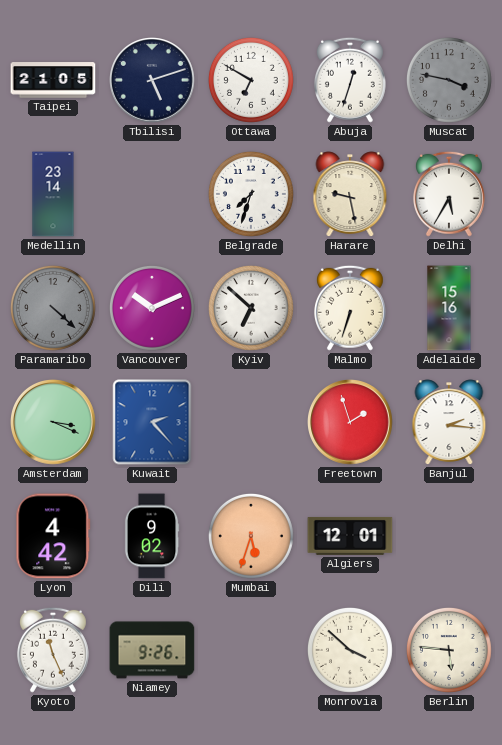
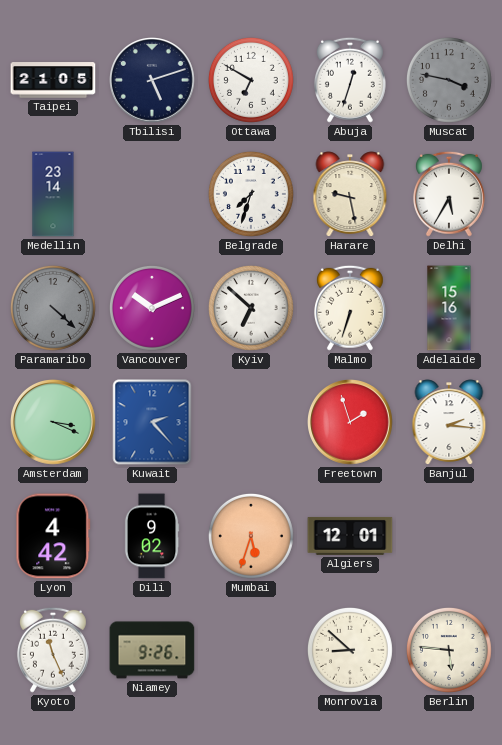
Monrovia: 3:52 -> 8:52 (350, 650)
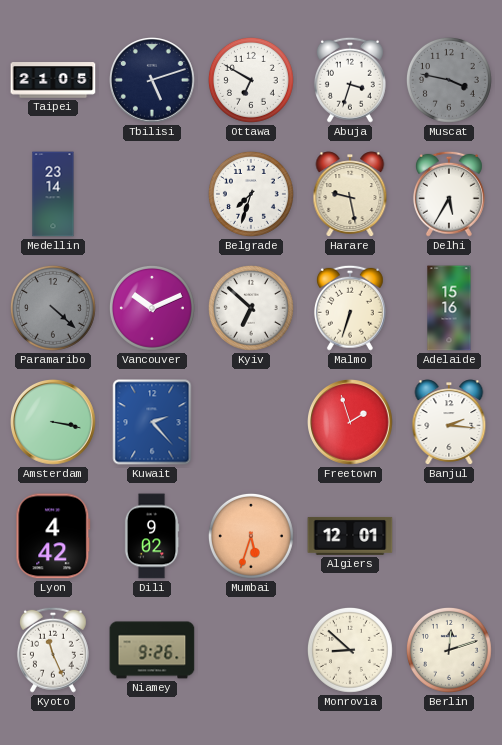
Abuja: 12:33 -> 3:33 (350, 80)
Amsterdam: 3:19 -> 3:17 (54, 423)
Berlin: 5:46 -> 12:12 (449, 650)
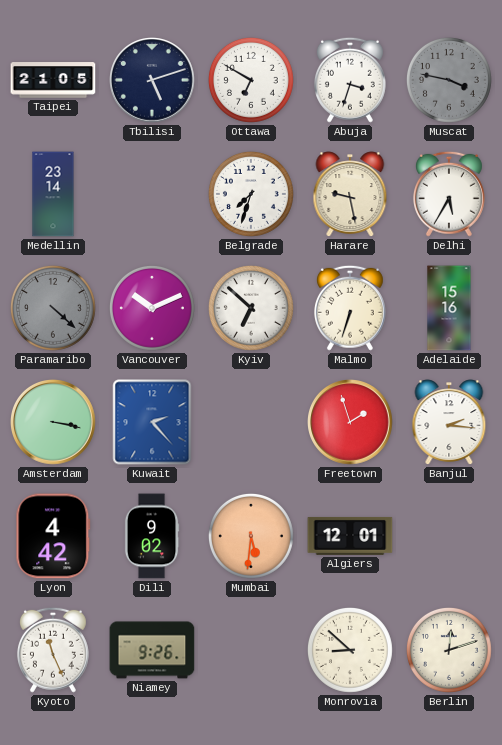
Mumbai: 5:33 -> 5:31 (251, 536)
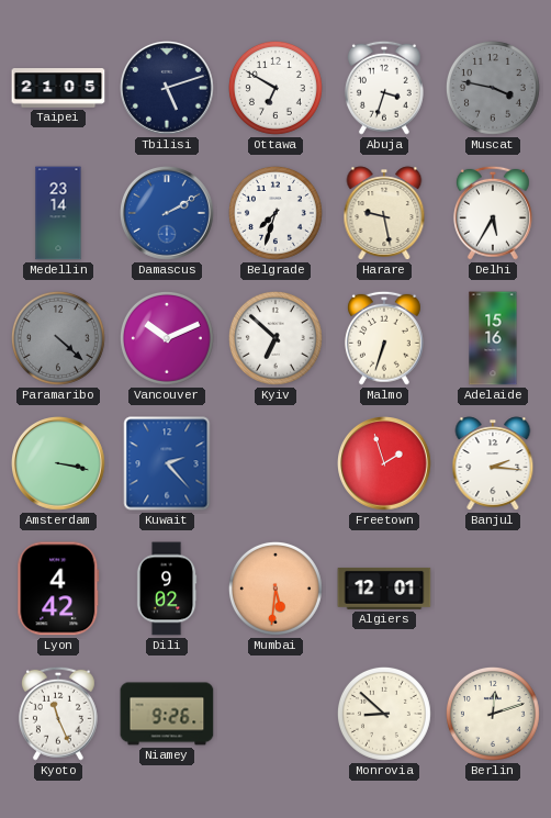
Damascus: none -> 2:10 (168, 214)
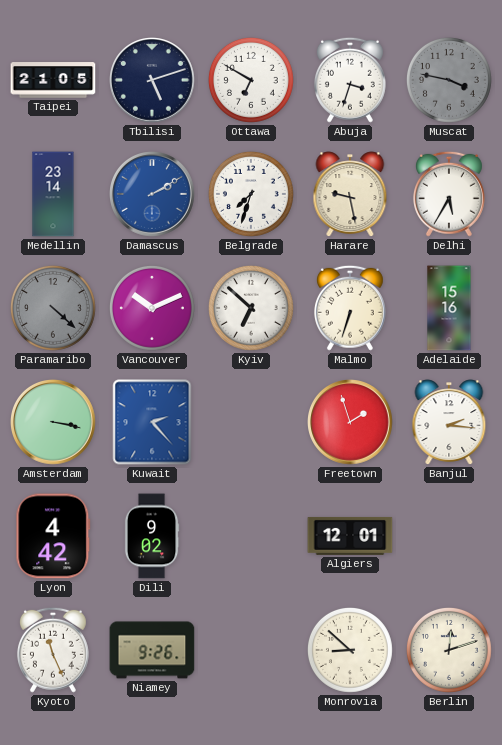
Mumbai: 5:31 -> none (275, 589)
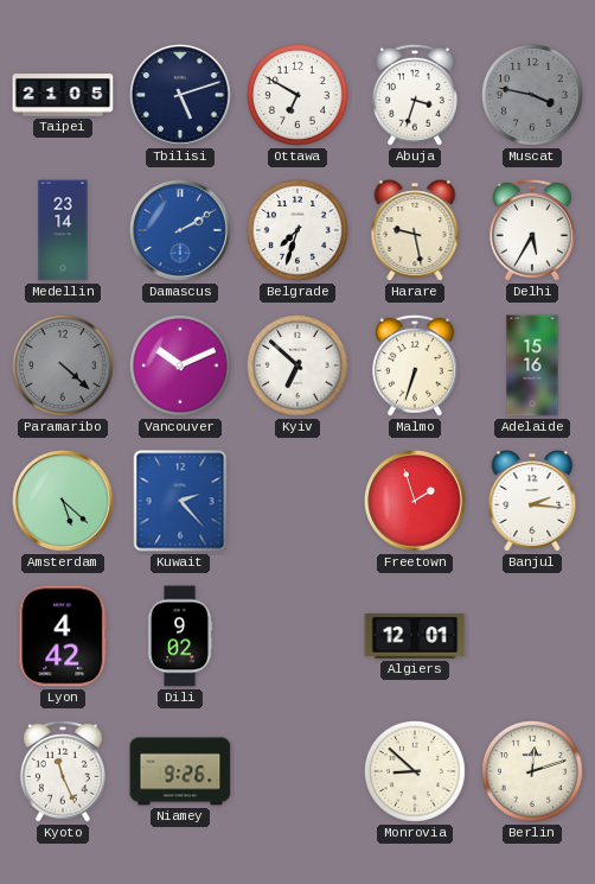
Amsterdam: 3:17 -> 5:22 (64, 502)
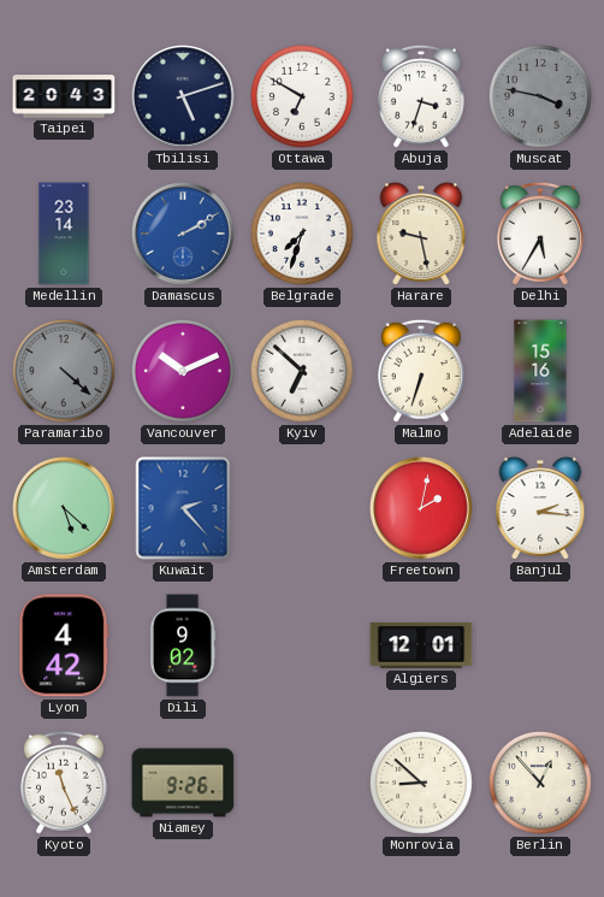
Taipei: 21:05 -> 20:43 (64, 96)
Freetown: 1:57 -> 2:02 (422, 509)
Berlin: 12:12 -> 12:53 (540, 783)
